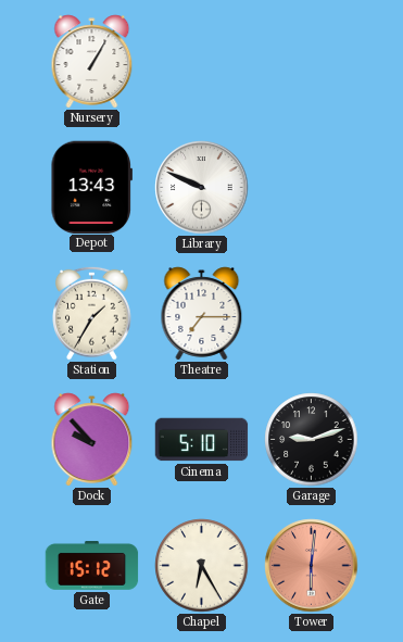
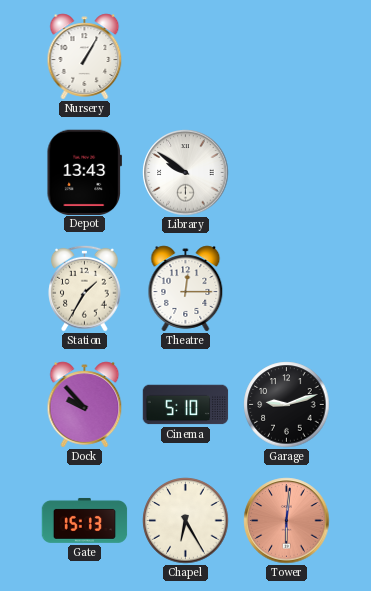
Library: 9:49 -> 9:51 (186, 173)
Theatre: 7:15 -> 12:15 (186, 289)
Gate: 15:12 -> 15:13 (85, 520)
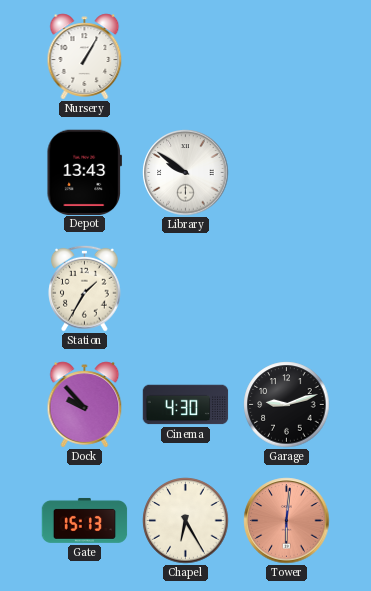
Theatre: 12:15 -> none (186, 289)
Cinema: 5:10 -> 4:30 (186, 405)
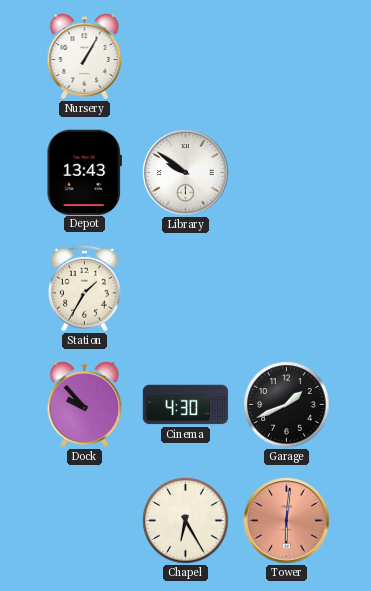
Garage: 9:12 -> 1:41 (287, 405)
Gate: 15:13 -> none (85, 520)
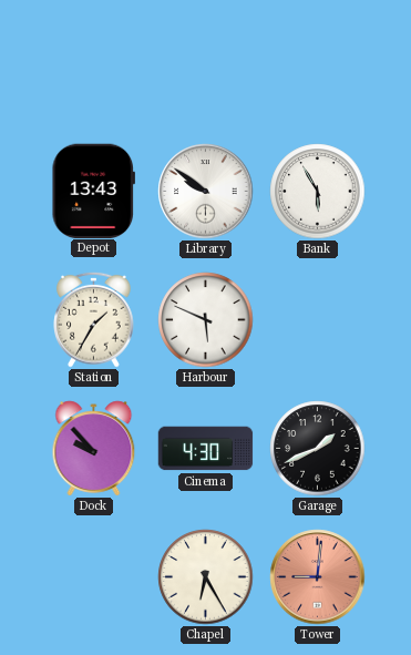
Nursery: 1:05 -> none (85, 57)
Bank: none -> 5:55 (318, 192)
Harbour: none -> 5:49 (206, 320)
Tower: 6:01 -> 9:01 (318, 577)
